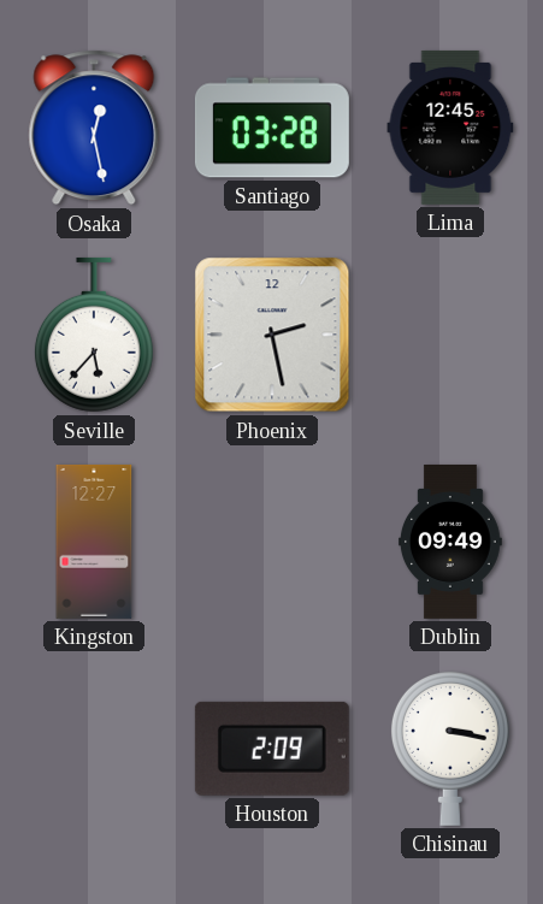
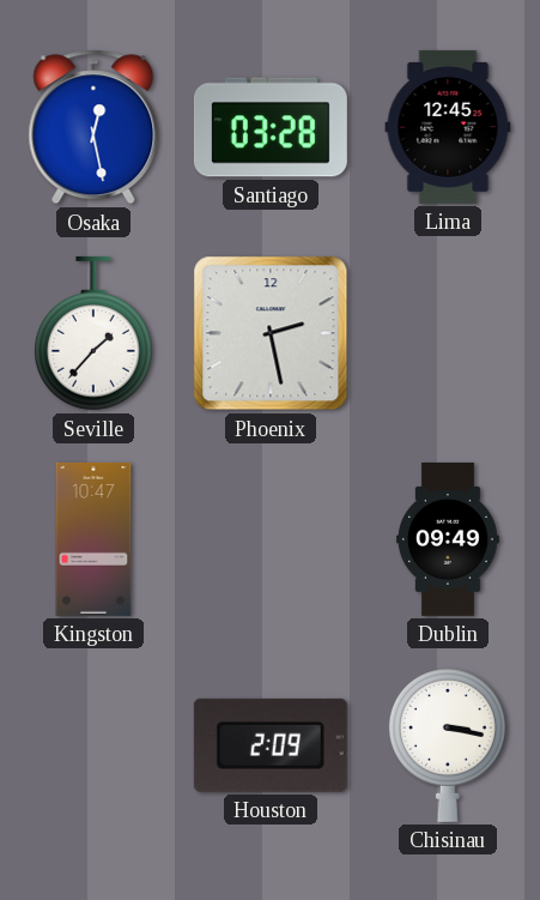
Seville: 5:37 -> 1:37 (93, 333)
Kingston: 12:27 -> 10:47 (93, 539)
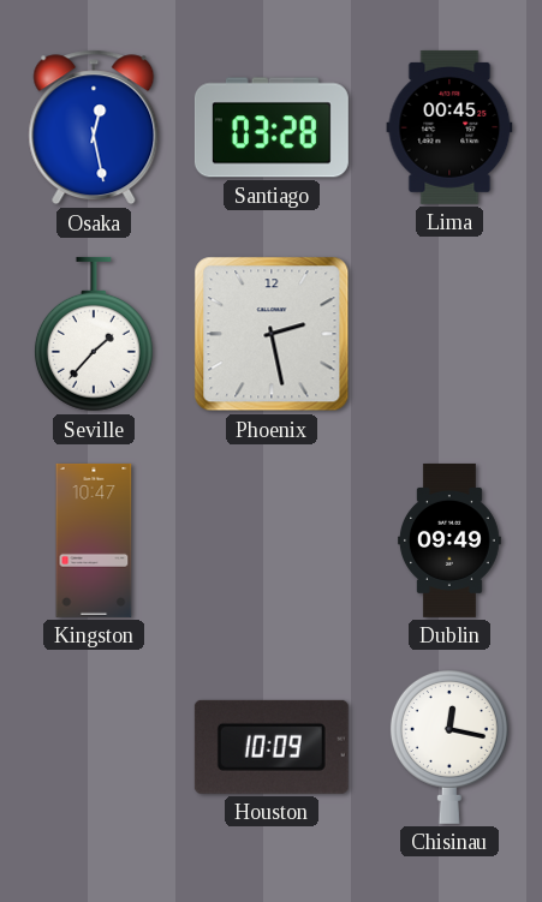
Lima: 12:45 -> 00:45 (449, 127)
Houston: 2:09 -> 10:09 (272, 747)
Chisinau: 3:17 -> 12:17 (449, 746)
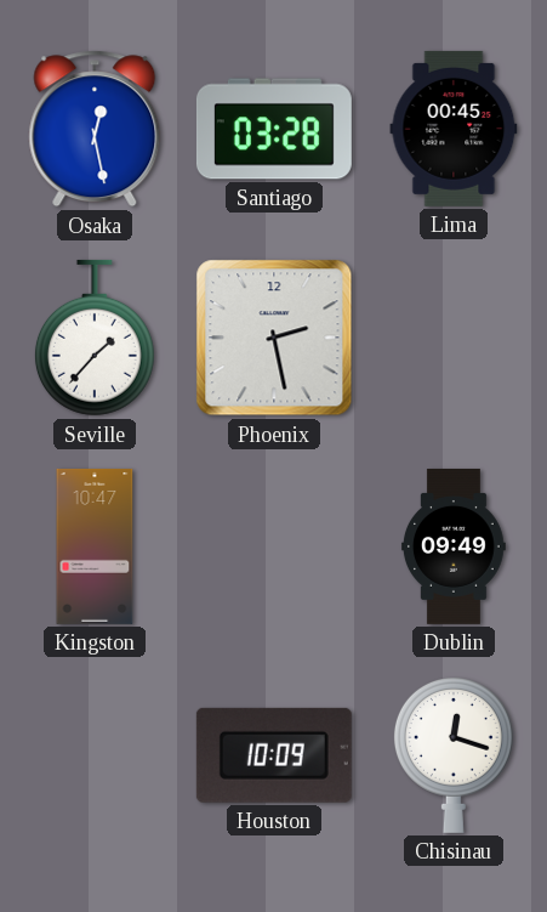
Chisinau: 12:17 -> 12:18 (454, 754)
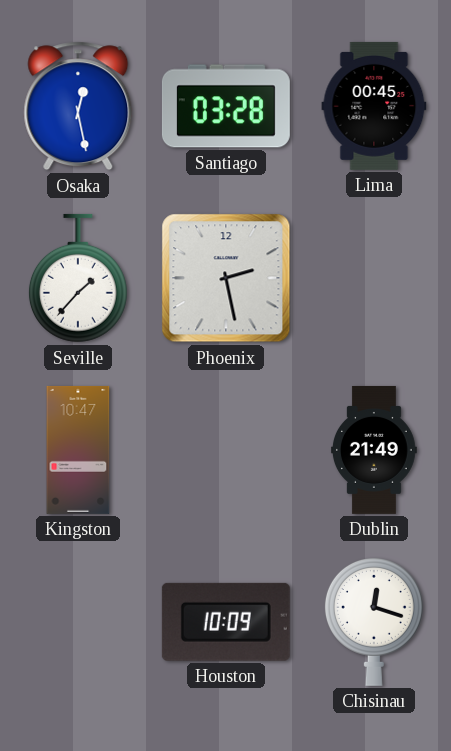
Dublin: 09:49 -> 21:49 (374, 450)
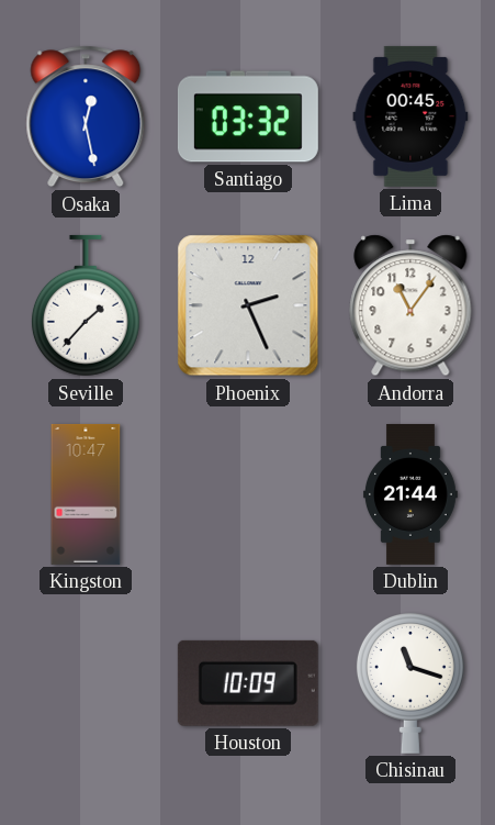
Santiago: 03:28 -> 03:32 (248, 116)
Phoenix: 2:28 -> 2:26 (248, 305)
Andorra: none -> 11:06 (410, 305)
Dublin: 21:49 -> 21:44 (410, 494)
Chisinau: 12:18 -> 11:18 (410, 682)
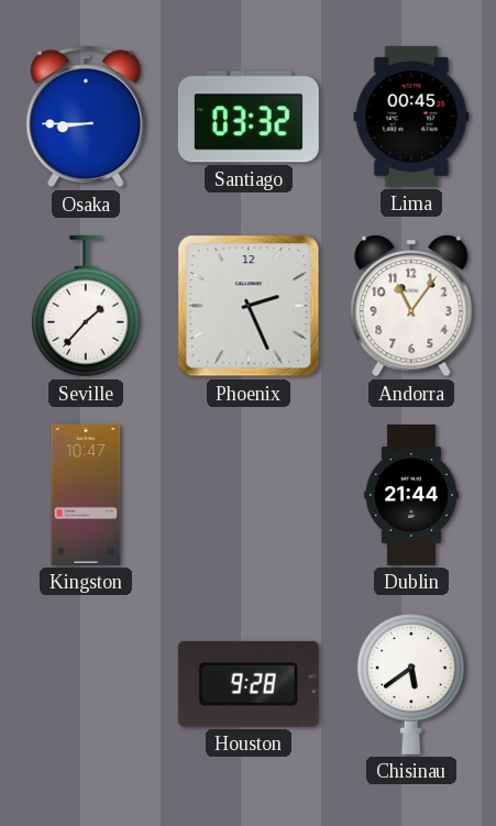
Osaka: 12:28 -> 8:45 (86, 117)
Houston: 10:09 -> 9:28 (249, 684)
Chisinau: 11:18 -> 5:39 (411, 683)
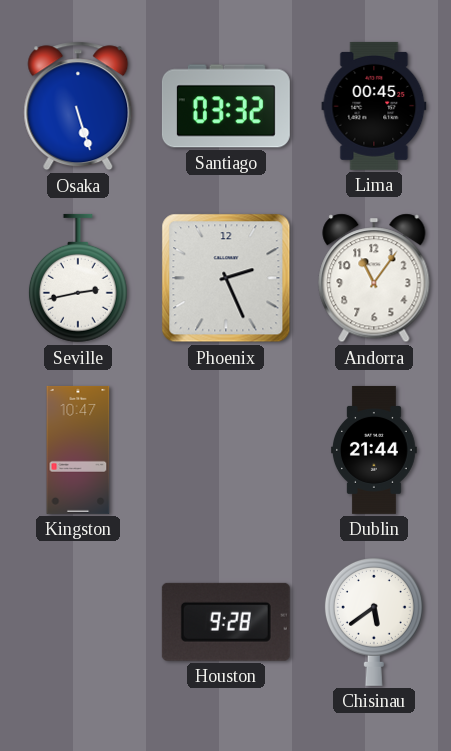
Osaka: 8:45 -> 5:27 (78, 106)
Seville: 1:37 -> 2:43 (78, 278)
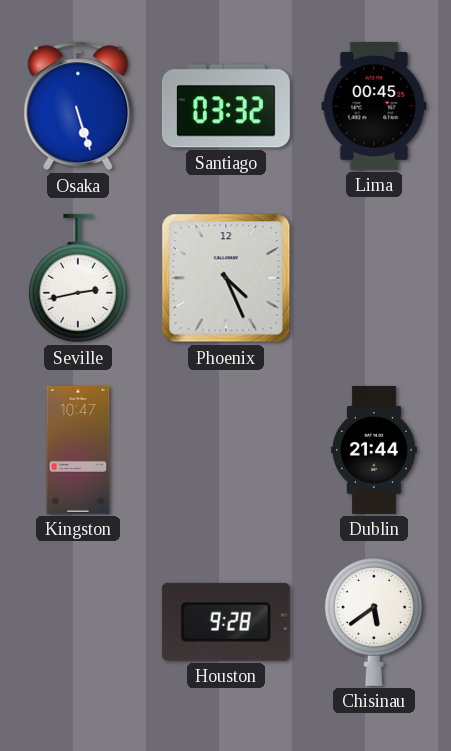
Phoenix: 2:26 -> 4:26 (226, 278)
Andorra: 11:06 -> none (374, 278)
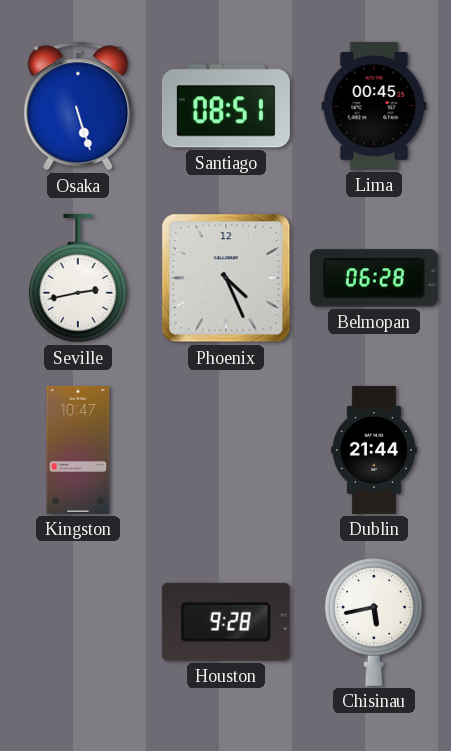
Santiago: 03:32 -> 08:51 (226, 106)
Belmopan: none -> 06:28 (374, 278)
Chisinau: 5:39 -> 5:43 (374, 621)
